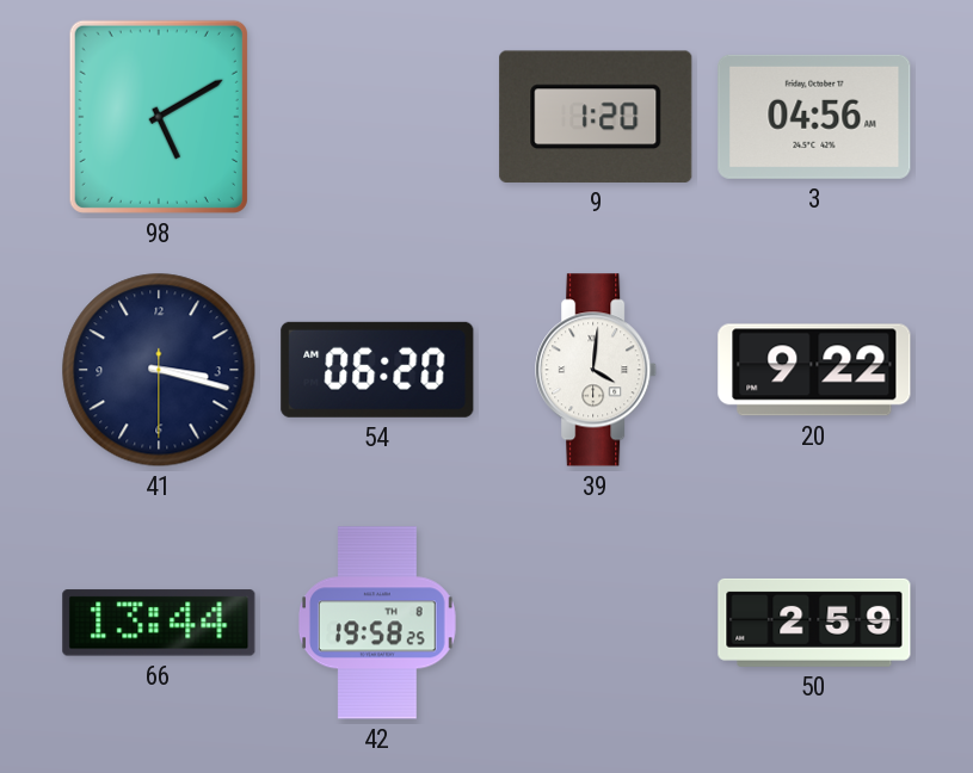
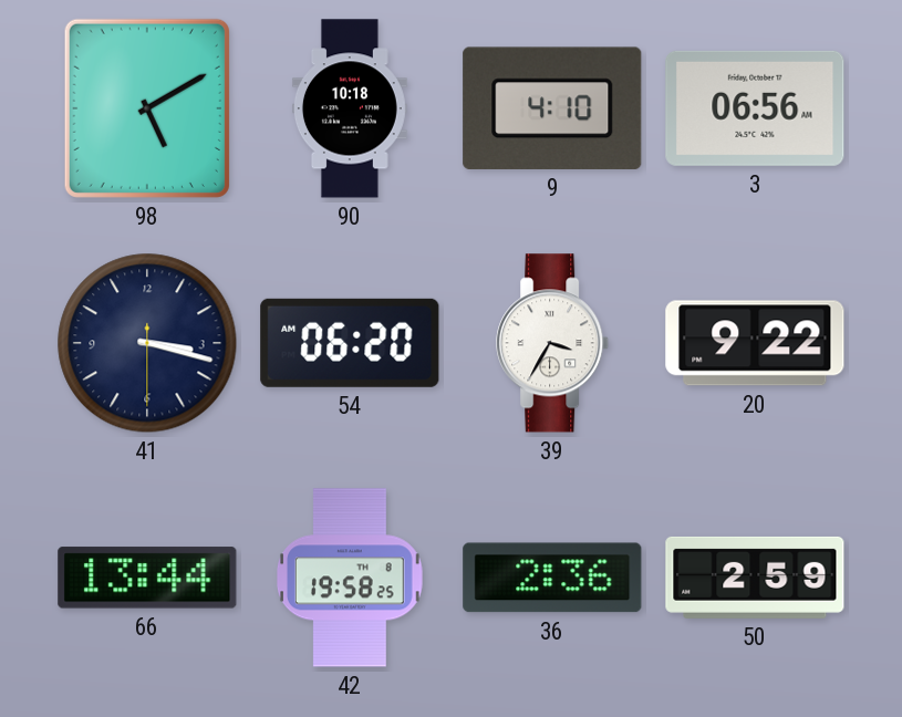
90: none -> 10:18 (350, 108)
9: 1:20 -> 4:10 (552, 108)
3: 04:56 -> 06:56 (755, 108)
39: 4:01 -> 3:35 (553, 343)
36: none -> 2:36 (552, 578)
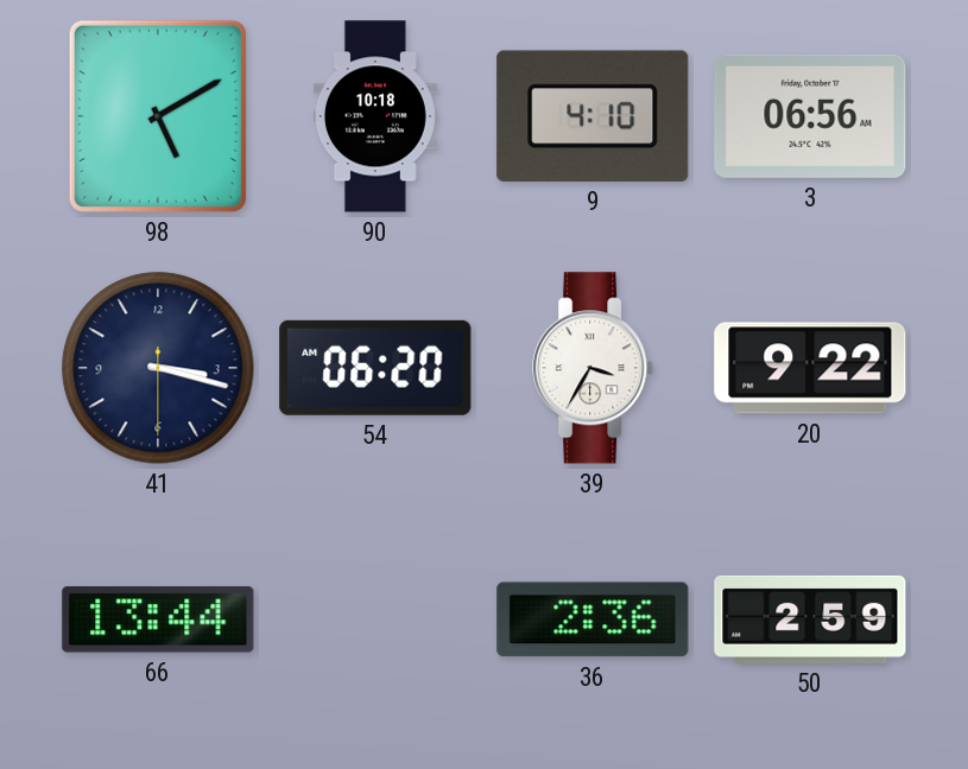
42: 19:58 -> none (351, 578)
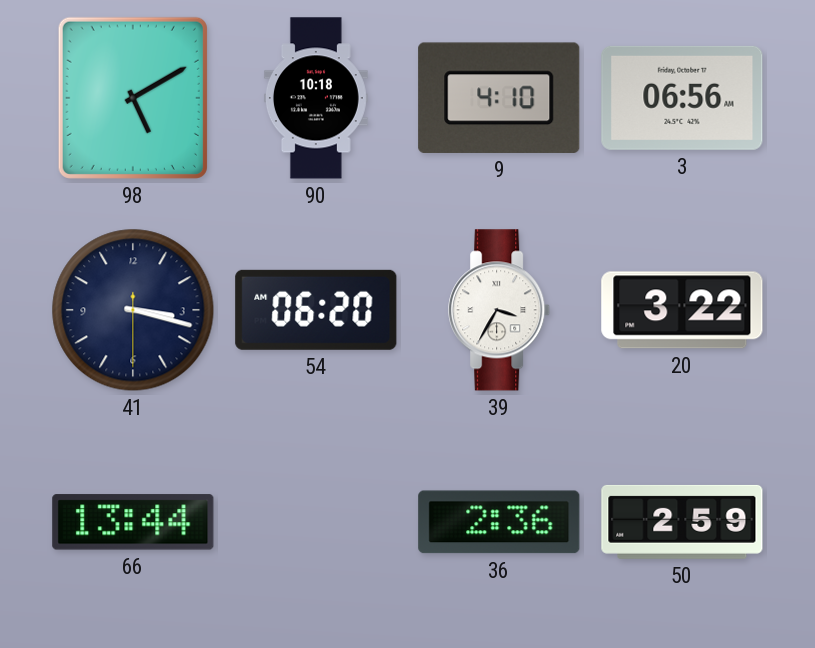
20: 9:22 -> 3:22 (682, 310)
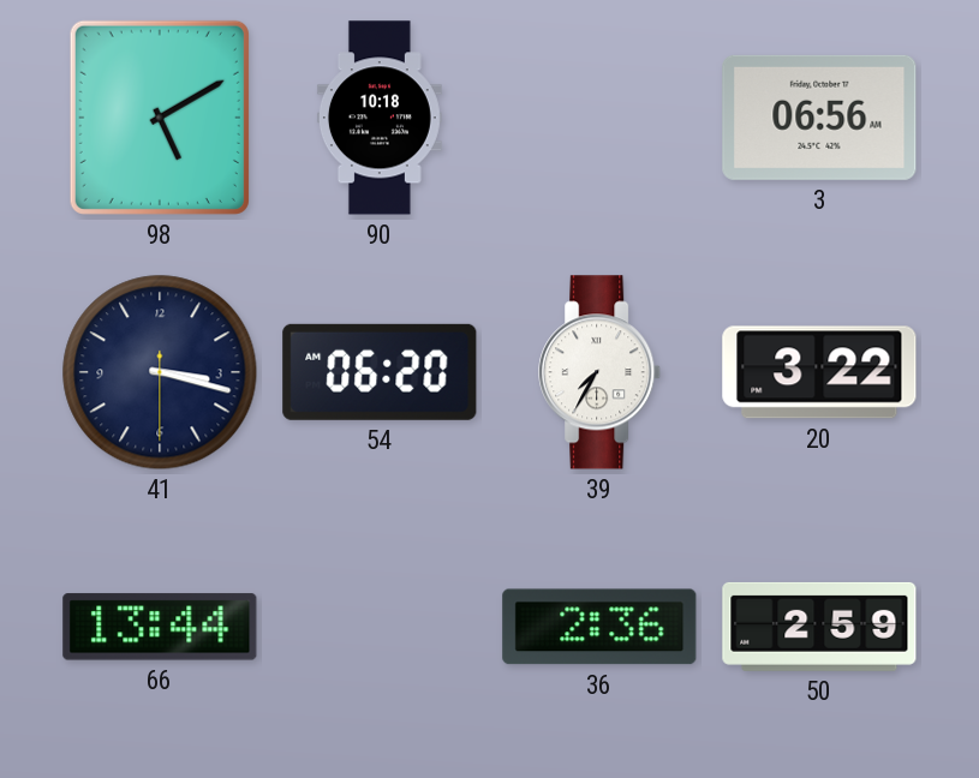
9: 4:10 -> none (499, 98)
39: 3:35 -> 7:35 (601, 372)
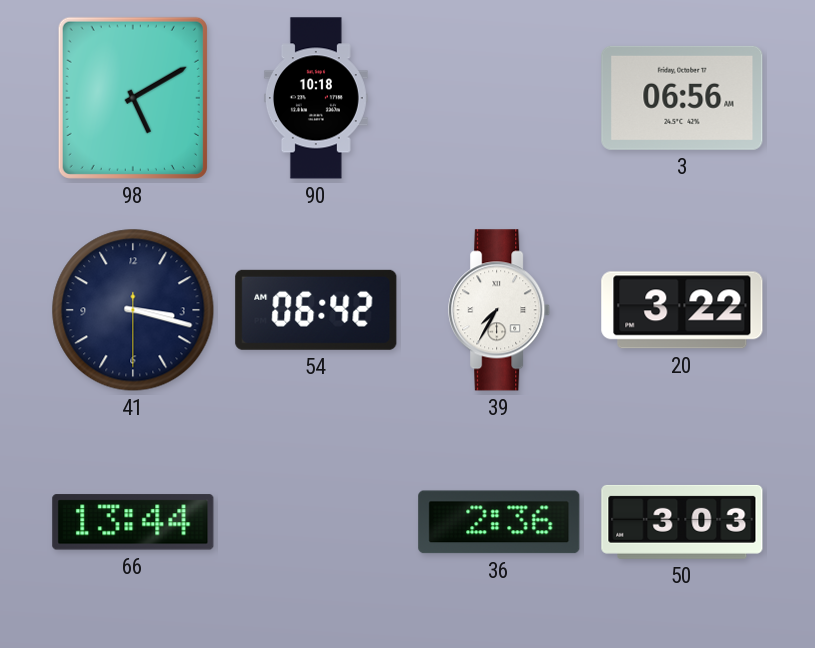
54: 06:20 -> 06:42 (316, 310)
50: 2:59 -> 3:03 (682, 522)
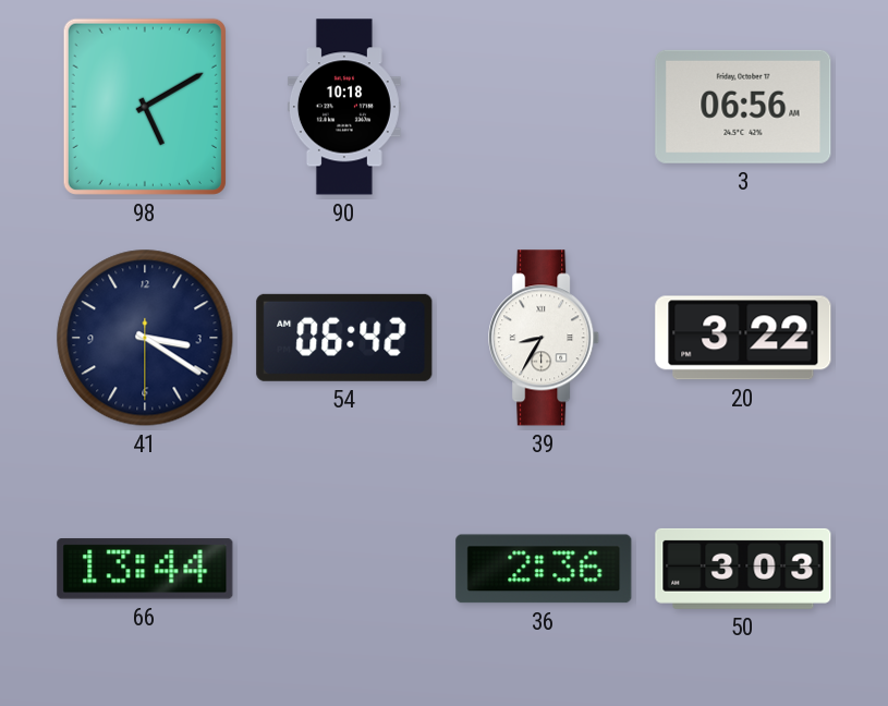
41: 3:17 -> 3:20 (145, 338)
39: 7:35 -> 8:35 (545, 338)
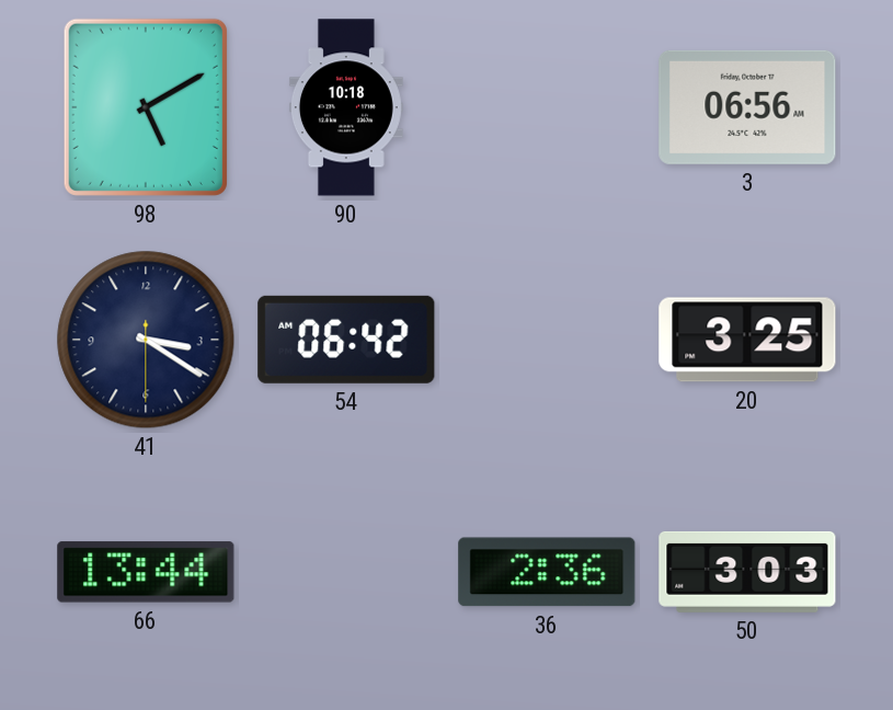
39: 8:35 -> none (545, 338)
20: 3:22 -> 3:25 (747, 340)
